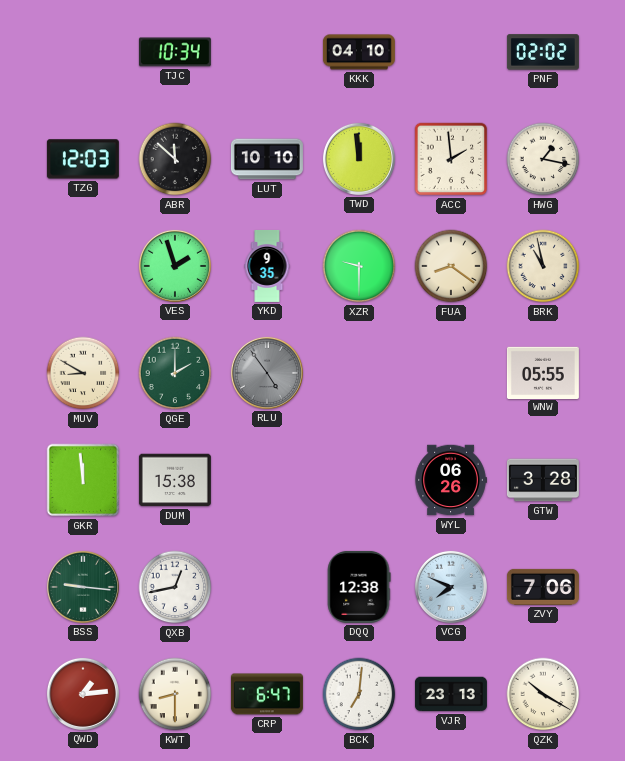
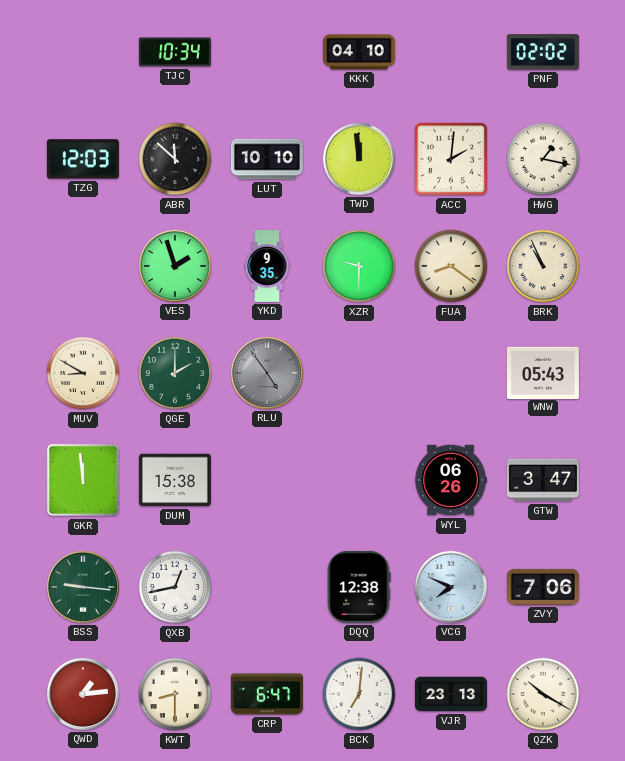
ACC: 1:59 -> 2:01 (451, 159)
BRK: 10:58 -> 10:56 (543, 266)
WNW: 05:55 -> 05:43 (543, 372)
GTW: 3:28 -> 3:47 (543, 480)
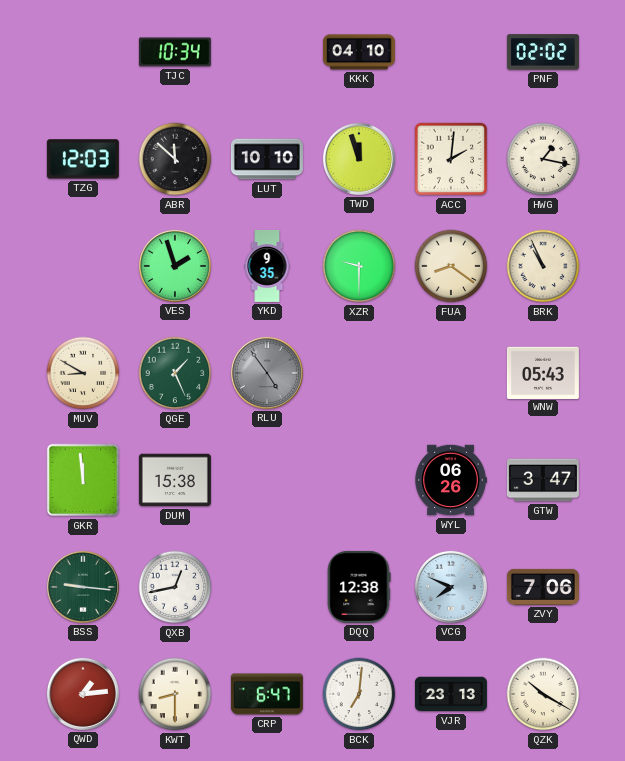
TWD: 11:59 -> 11:57 (359, 159)
QGE: 2:00 -> 1:26 (175, 373)
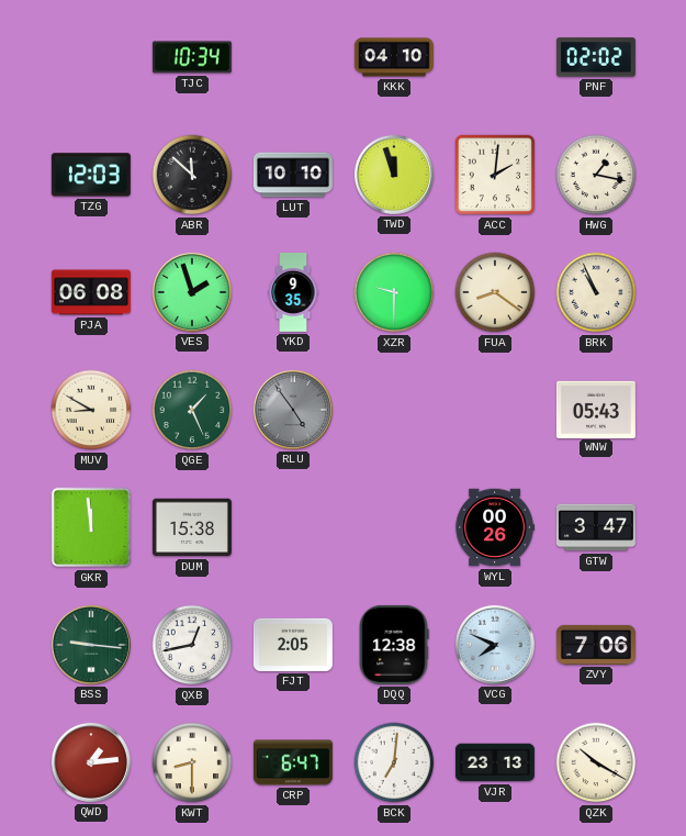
PJA: none -> 06:08 (91, 292)
WYL: 06:26 -> 00:26 (495, 527)
FJT: none -> 2:05 (293, 645)
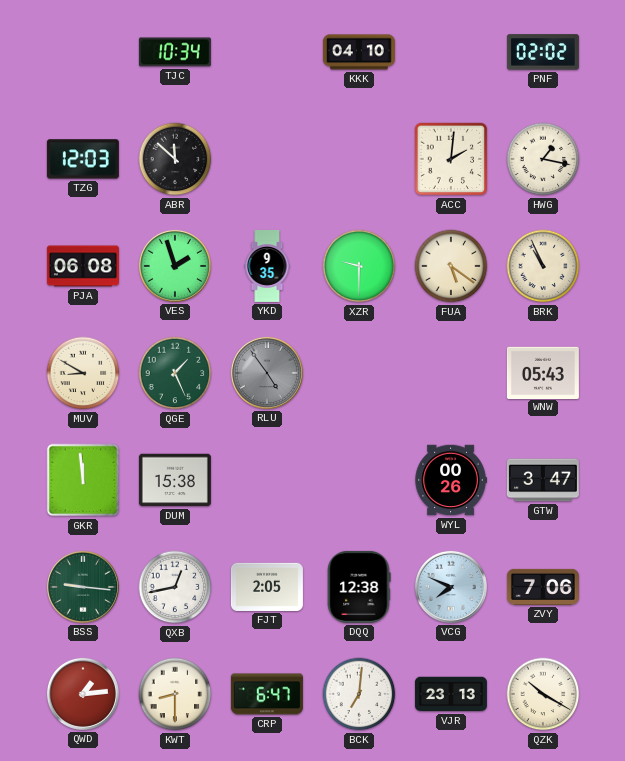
LUT: 10:10 -> none (293, 175)
TWD: 11:57 -> none (394, 175)
FUA: 8:21 -> 5:21 (451, 266)
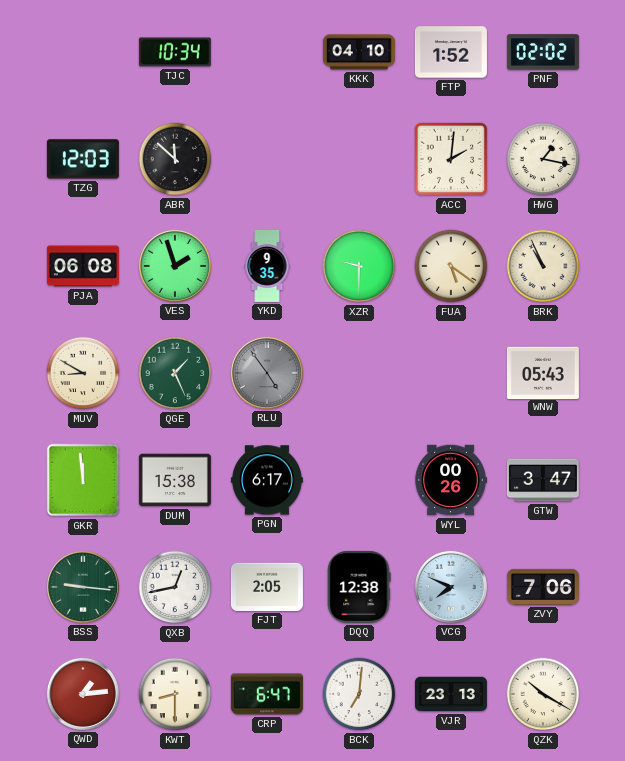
FTP: none -> 1:52 (451, 52)
PGN: none -> 6:17 (267, 480)
